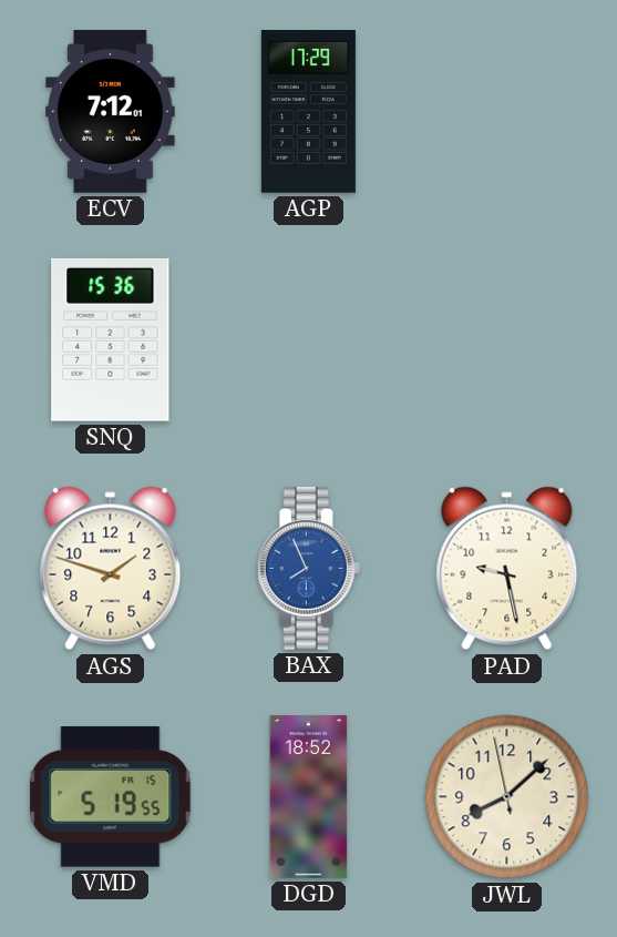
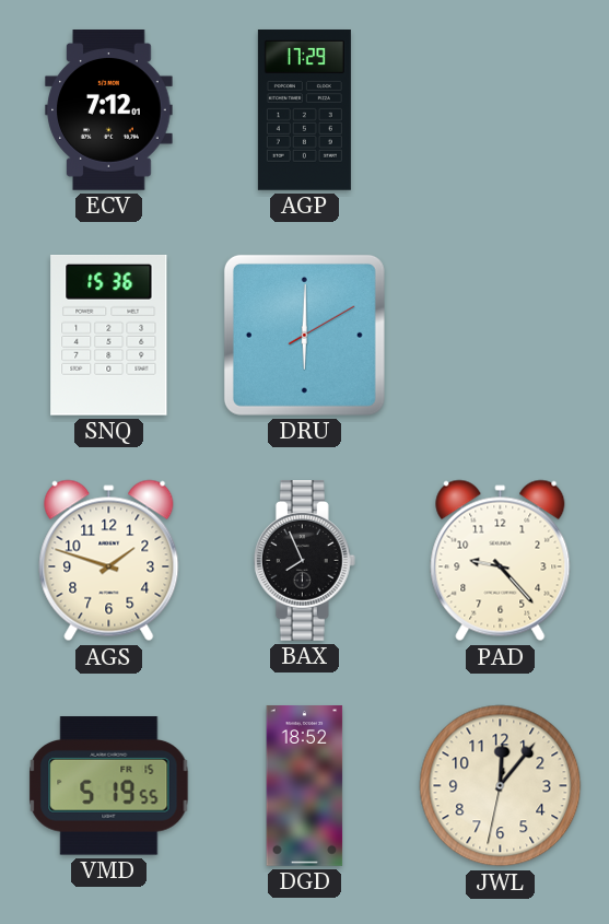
DRU: none -> 6:00 (304, 335)
BAX dial: blue -> black (304, 561)
PAD: 9:28 -> 9:23 (501, 561)
JWL: 8:07 -> 12:06 (501, 786)
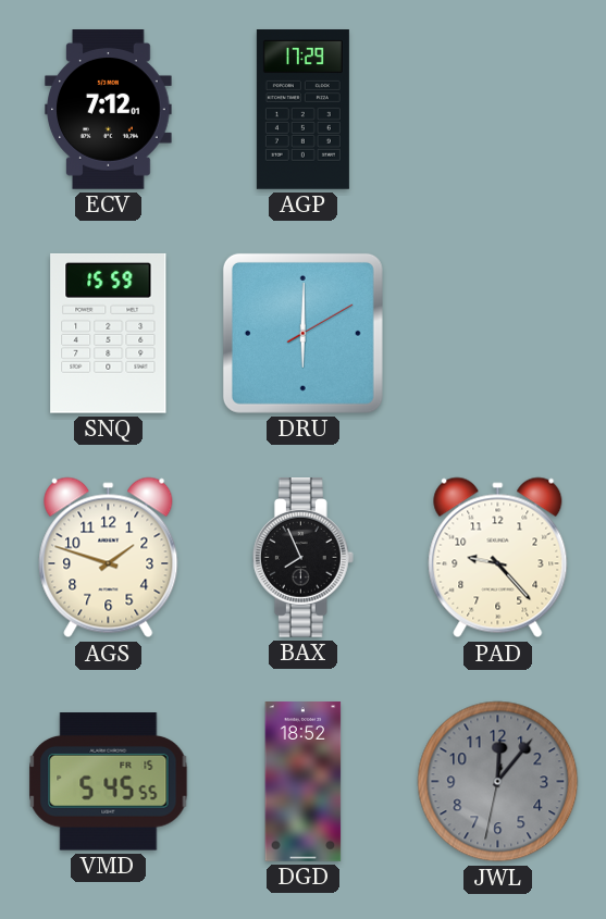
SNQ: 15:36 -> 15:59 (109, 333)
VMD: 5:19 -> 5:45 (109, 782)
JWL dial: cream -> grey (498, 782)
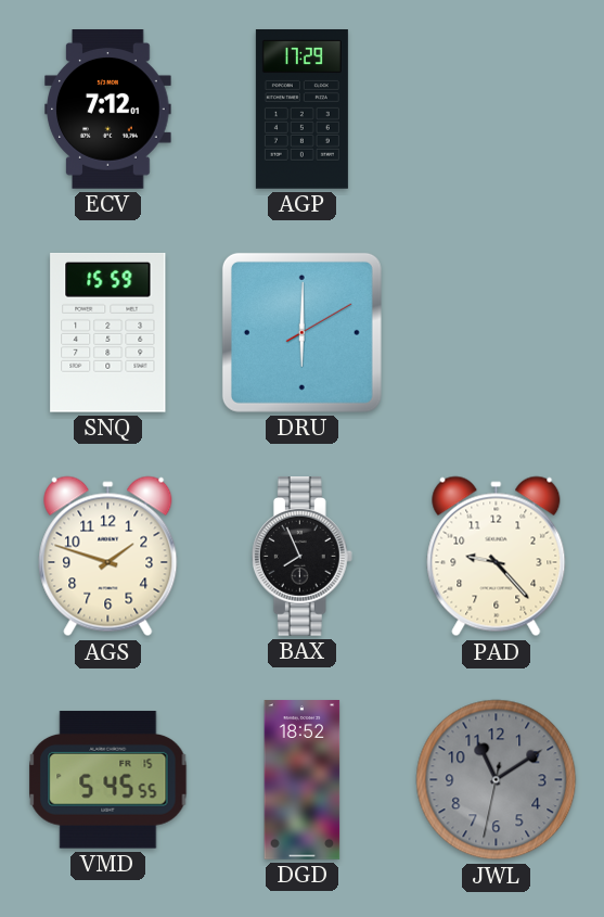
JWL: 12:06 -> 11:09 (497, 780)
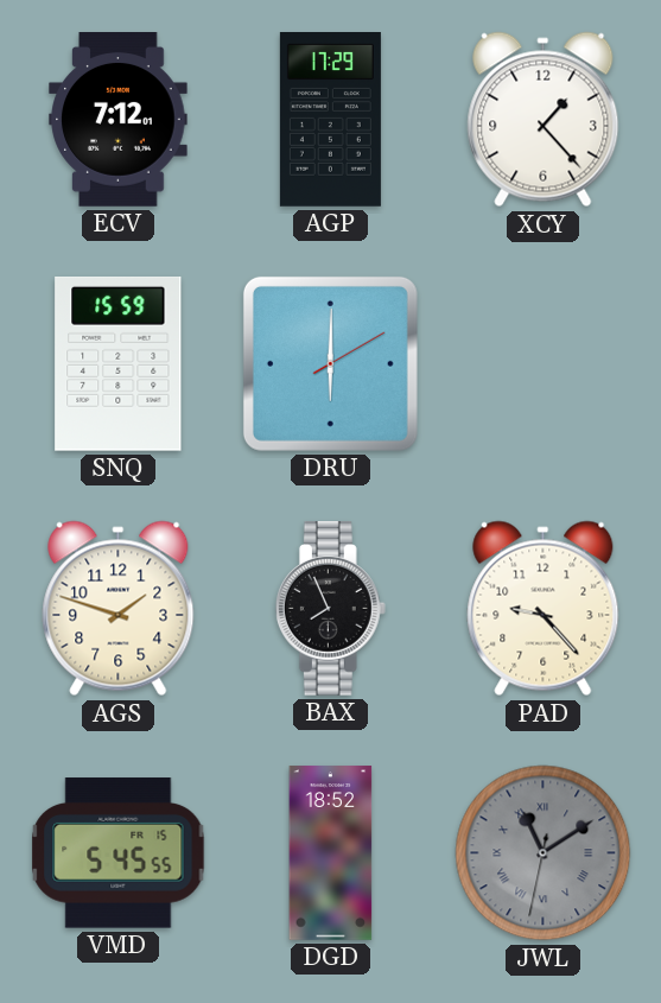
XCY: none -> 1:23 (544, 120)
JWL numerals: Arabic -> Roman (544, 853)
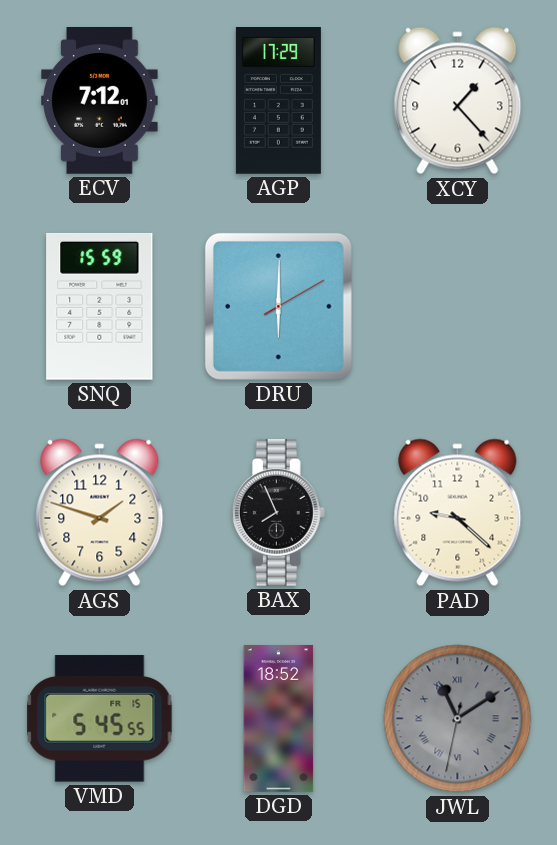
PAD: 9:23 -> 9:22 (458, 513)
